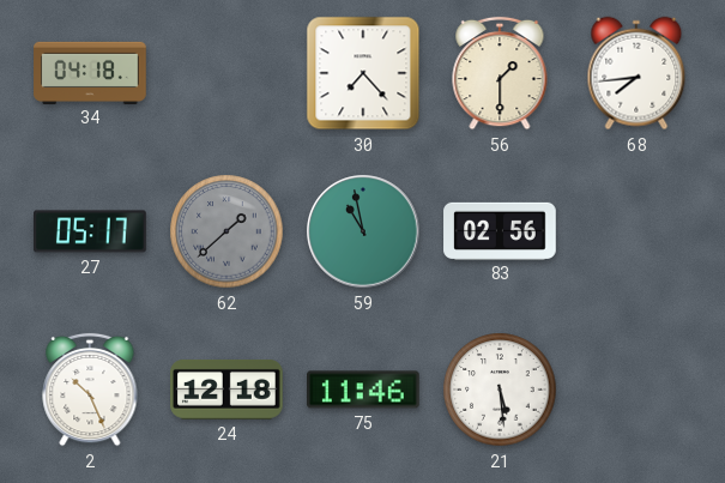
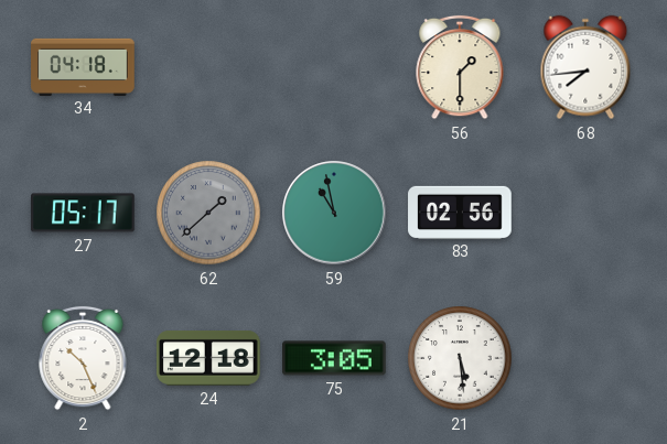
30: 7:23 -> none (363, 73)
75: 11:46 -> 3:05 (335, 358)
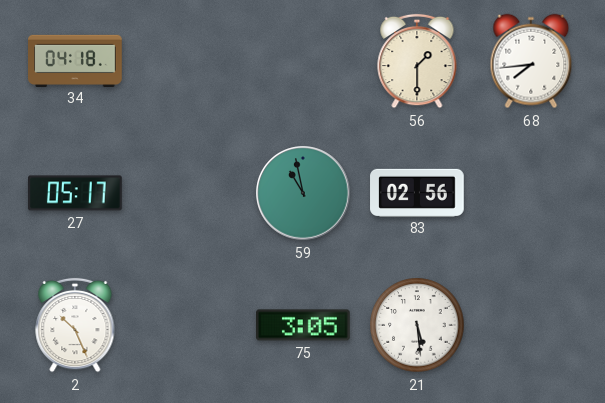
62: 1:38 -> none (208, 213)
24: 12:18 -> none (209, 359)
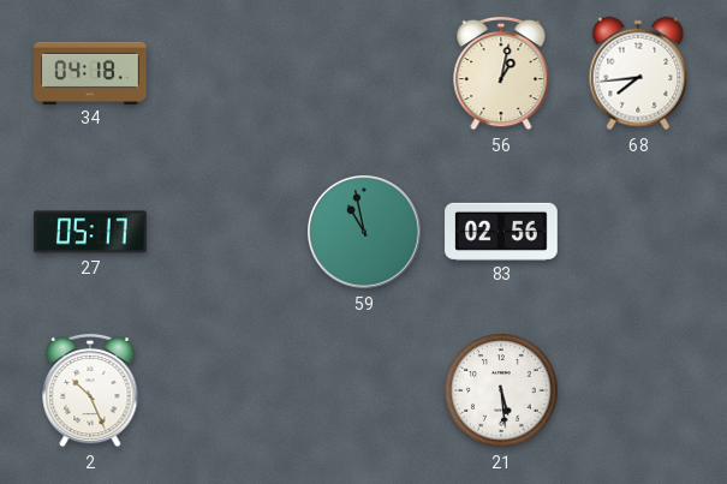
56: 1:30 -> 1:02 (501, 73)
75: 3:05 -> none (304, 325)
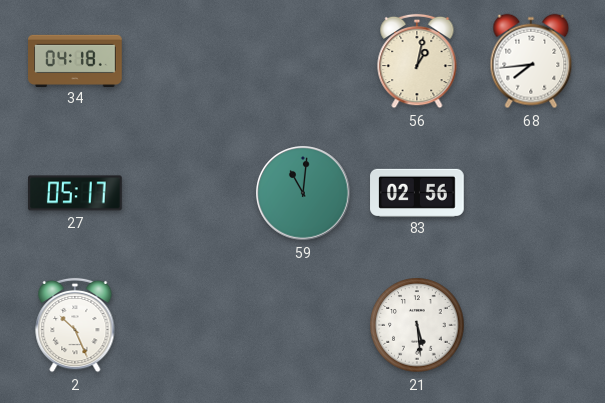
59: 10:58 -> 11:01 (303, 193)
